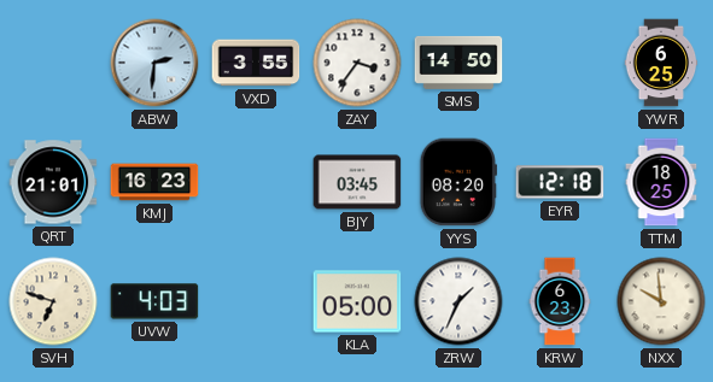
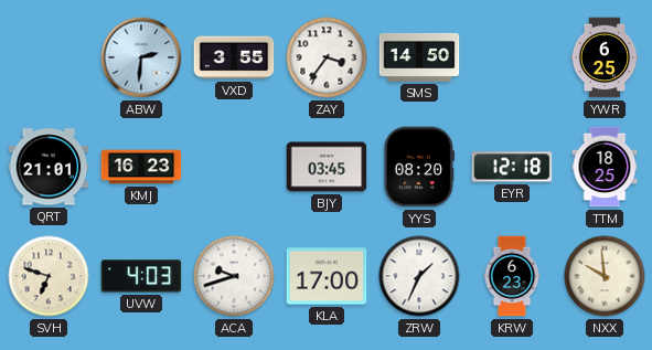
ACA: none -> 9:42 (234, 276)
KLA: 05:00 -> 17:00 (327, 276)
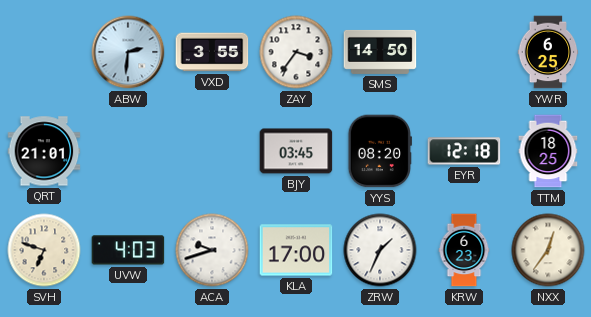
KMJ: 16:23 -> none (141, 167)
NXX: 9:59 -> 12:36 (548, 250)
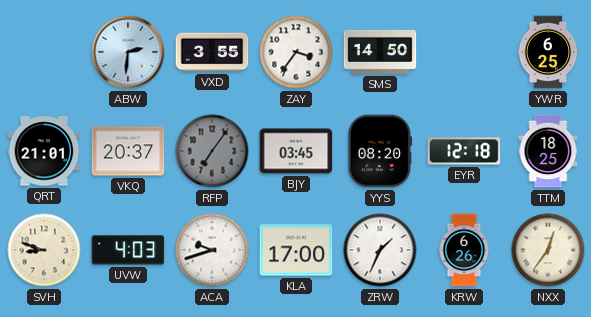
VKQ: none -> 20:37 (128, 151)
RFP: none -> 7:06 (212, 151)
SVH: 6:48 -> 8:48 (44, 250)
KRW: 6:23 -> 6:26 (464, 250)
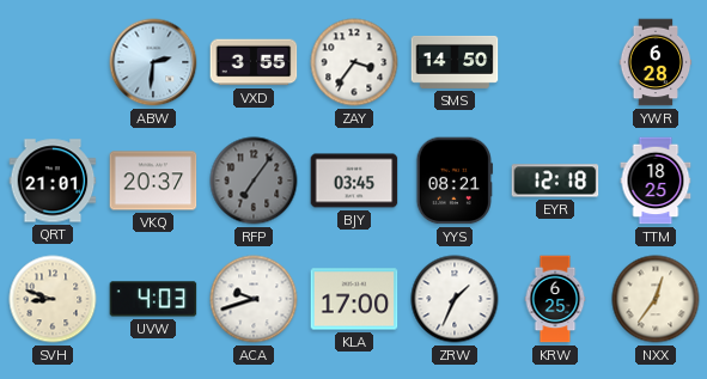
YWR: 6:25 -> 6:28 (656, 62)
YYS: 08:20 -> 08:21 (455, 181)
KRW: 6:26 -> 6:25 (555, 299)
